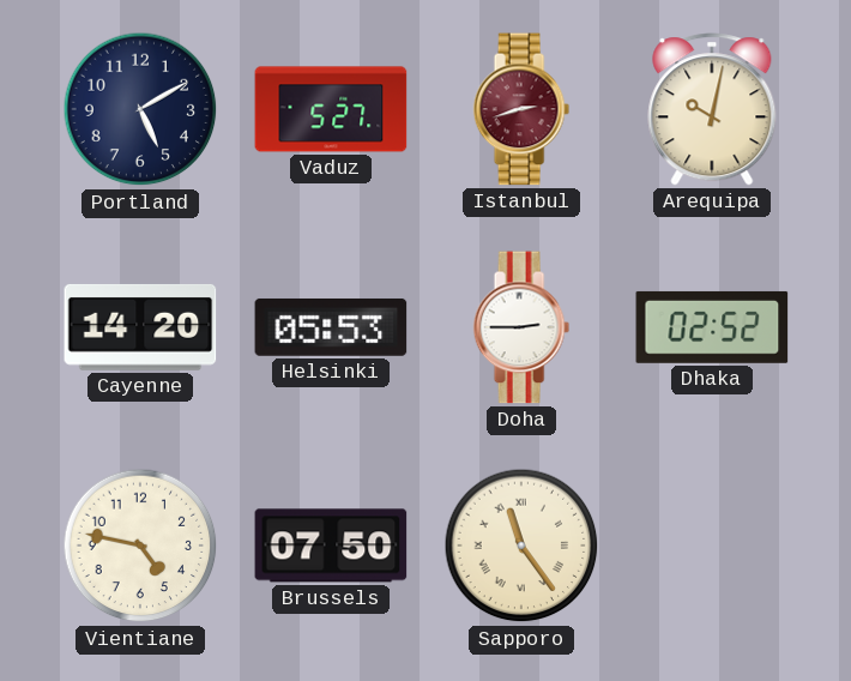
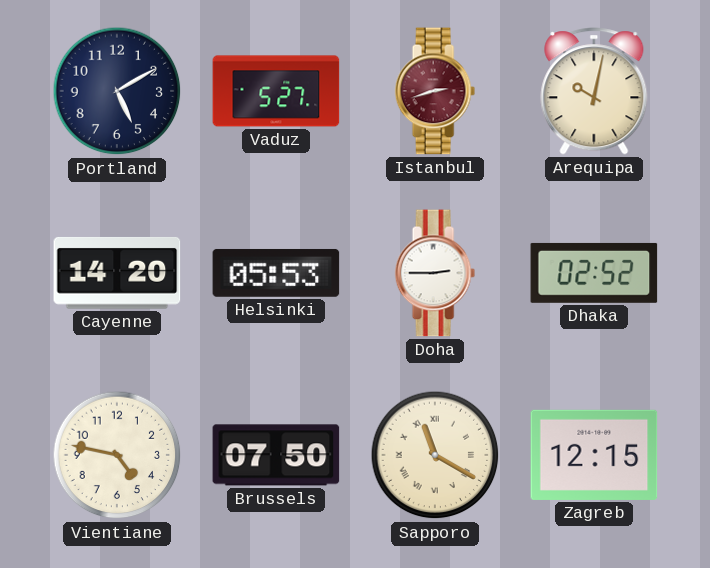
Sapporo: 11:24 -> 11:20 (435, 455)
Zagreb: none -> 12:15 (594, 455)
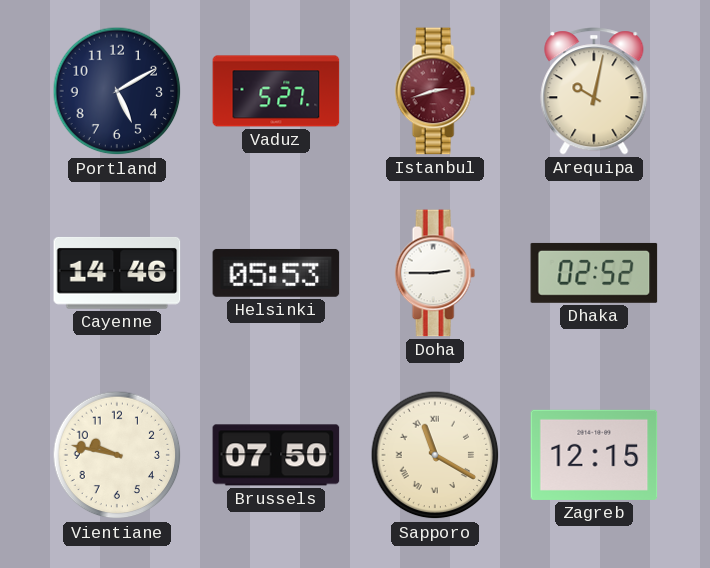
Cayenne: 14:20 -> 14:46 (117, 273)
Vientiane: 4:47 -> 9:47 (117, 455)
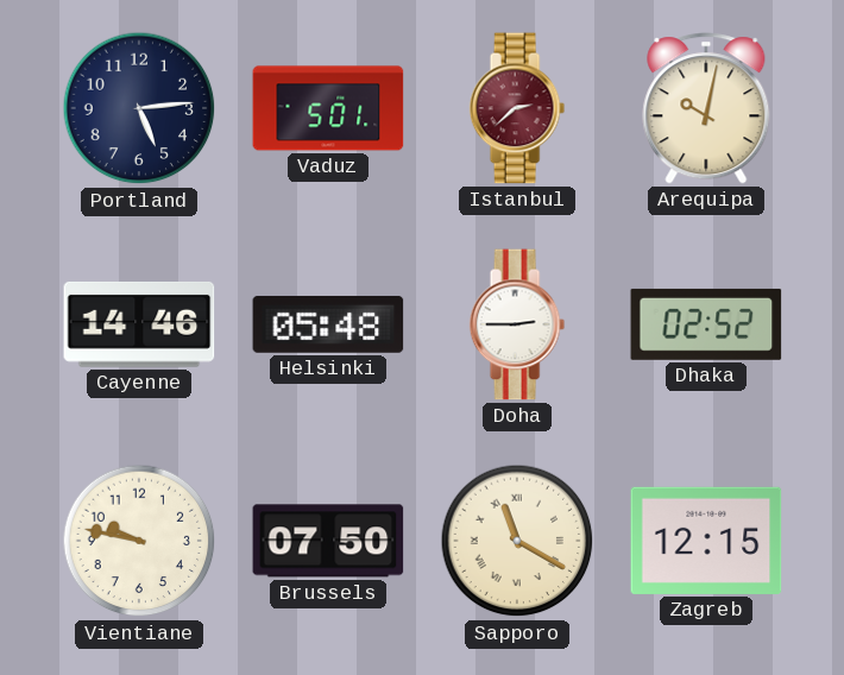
Portland: 5:10 -> 5:14 (139, 108)
Vaduz: 5:27 -> 5:01 (328, 108)
Istanbul: 2:42 -> 2:38 (517, 108)
Helsinki: 05:53 -> 05:48 (328, 324)
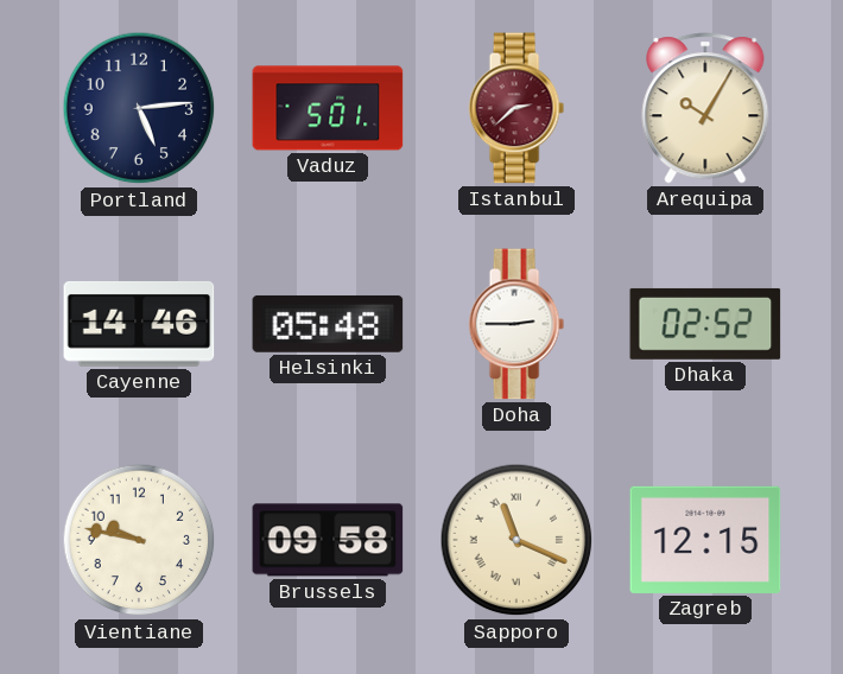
Arequipa: 10:02 -> 10:05 (705, 108)
Brussels: 07:50 -> 09:58 (328, 540)
Sapporo: 11:20 -> 11:19 (516, 540)
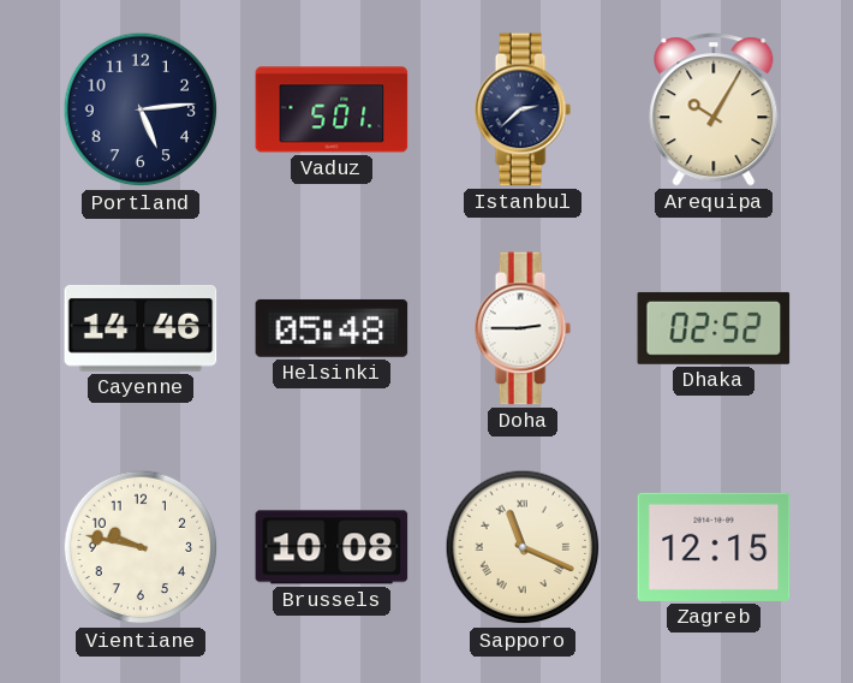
Istanbul dial: burgundy -> navy (523, 109)
Brussels: 09:58 -> 10:08 (332, 547)
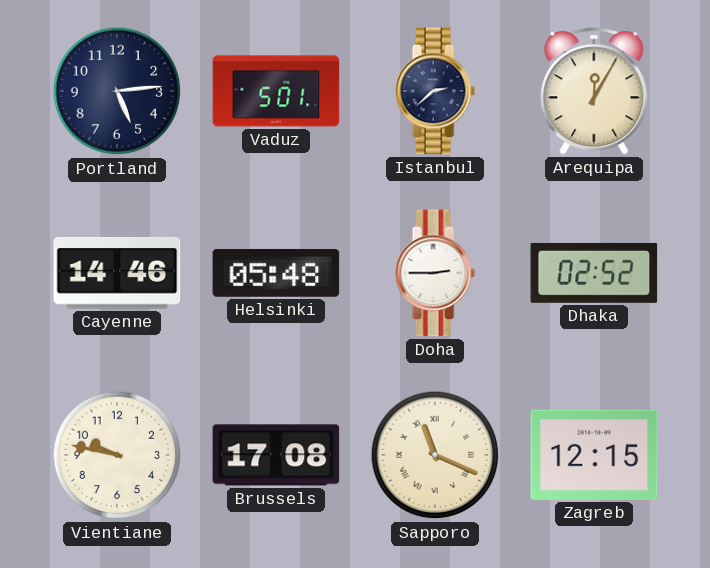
Arequipa: 10:05 -> 12:05 (594, 91)
Brussels: 10:08 -> 17:08 (276, 455)
